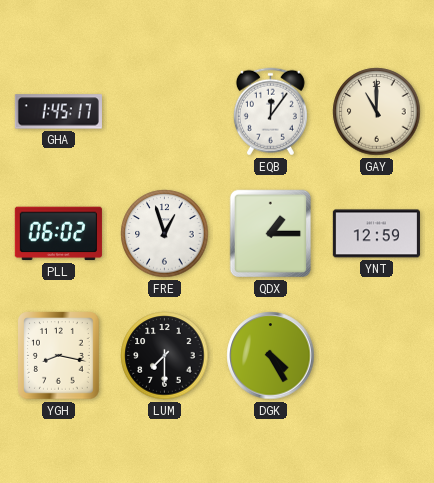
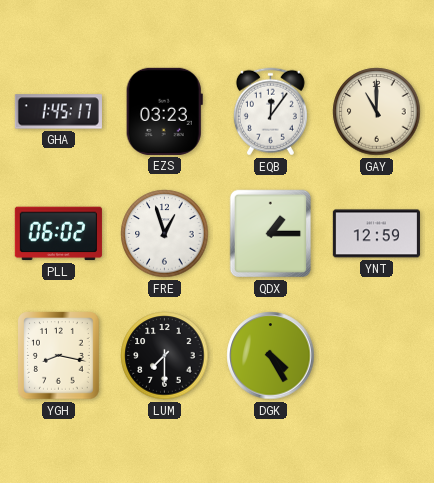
EZS: none -> 03:23 (164, 111)
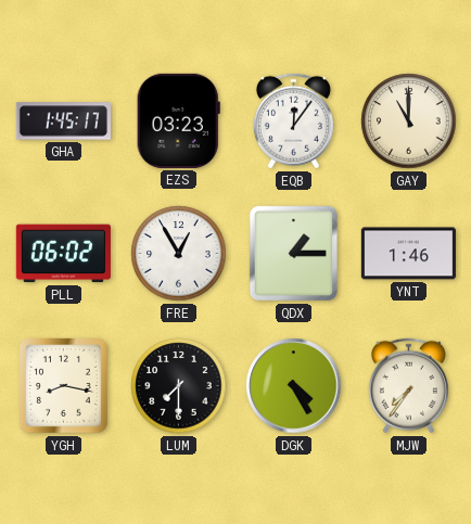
FRE: 12:57 -> 12:55 (179, 254)
YNT: 12:59 -> 1:46 (408, 254)
MJW: none -> 7:36 (408, 386)
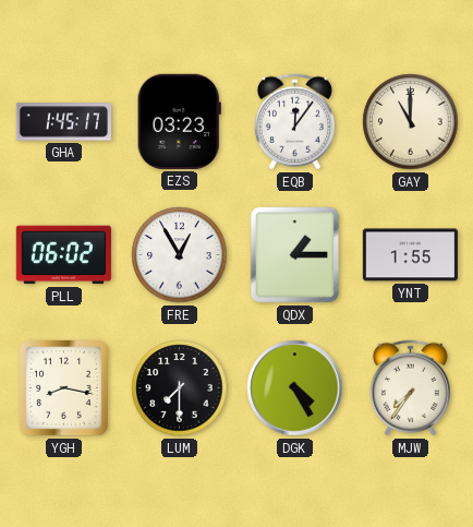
YNT: 1:46 -> 1:55 (410, 255)
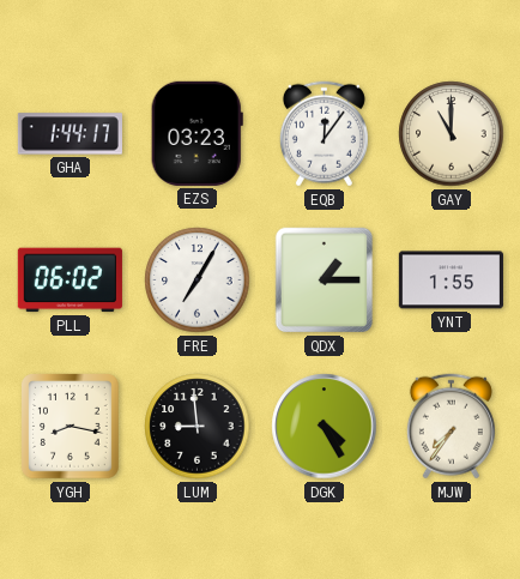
GHA: 1:45 -> 1:44 (69, 134)
FRE: 12:55 -> 7:05 (198, 281)
LUM: 7:30 -> 8:59 (198, 427)
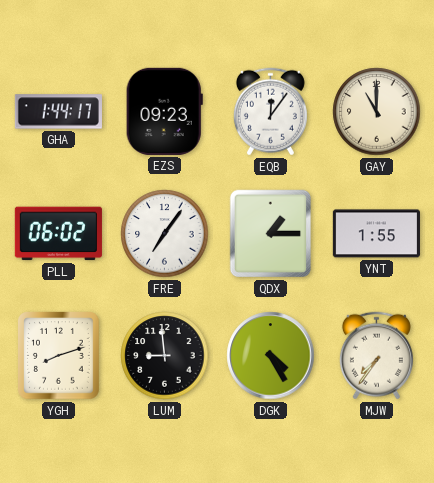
EZS: 03:23 -> 09:23 (164, 111)
FRE: 7:05 -> 7:06 (165, 234)
YGH: 8:17 -> 8:12 (59, 356)
